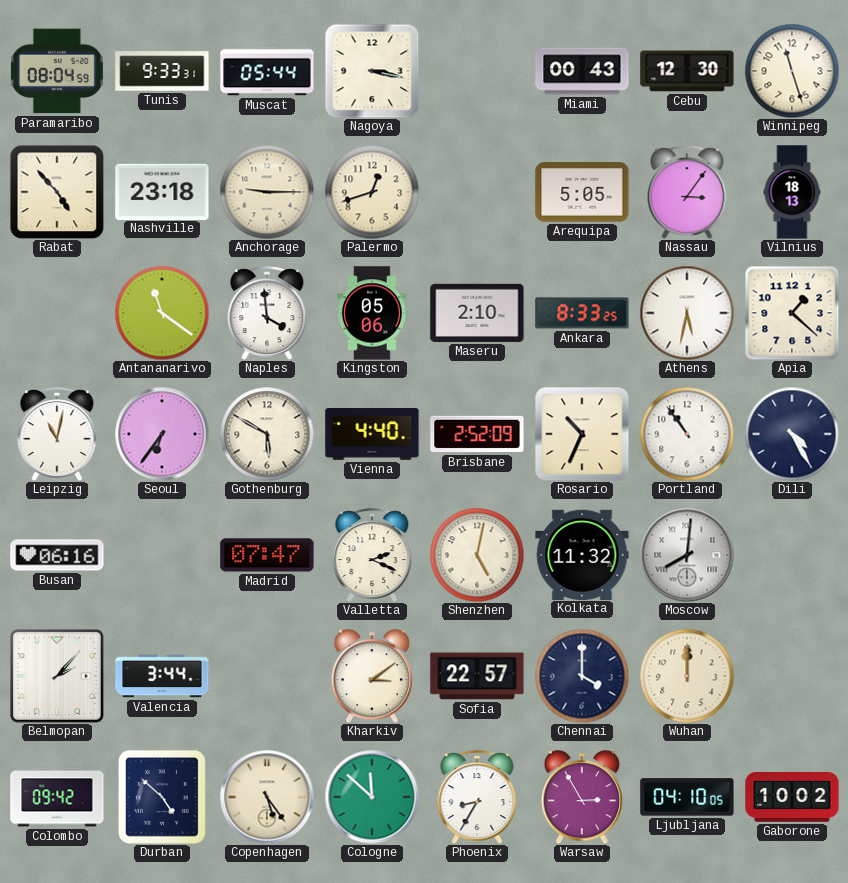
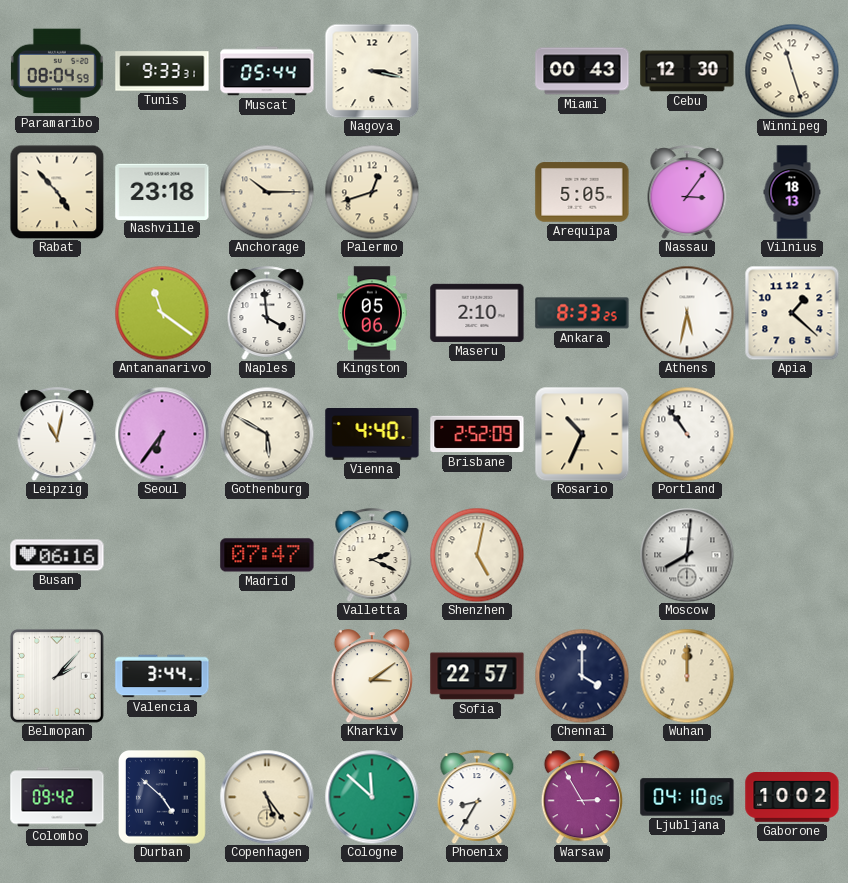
Anchorage: 9:15 -> 10:15 (267, 192)
Dili: 4:25 -> none (792, 434)
Kolkata: 11:32 -> none (582, 554)
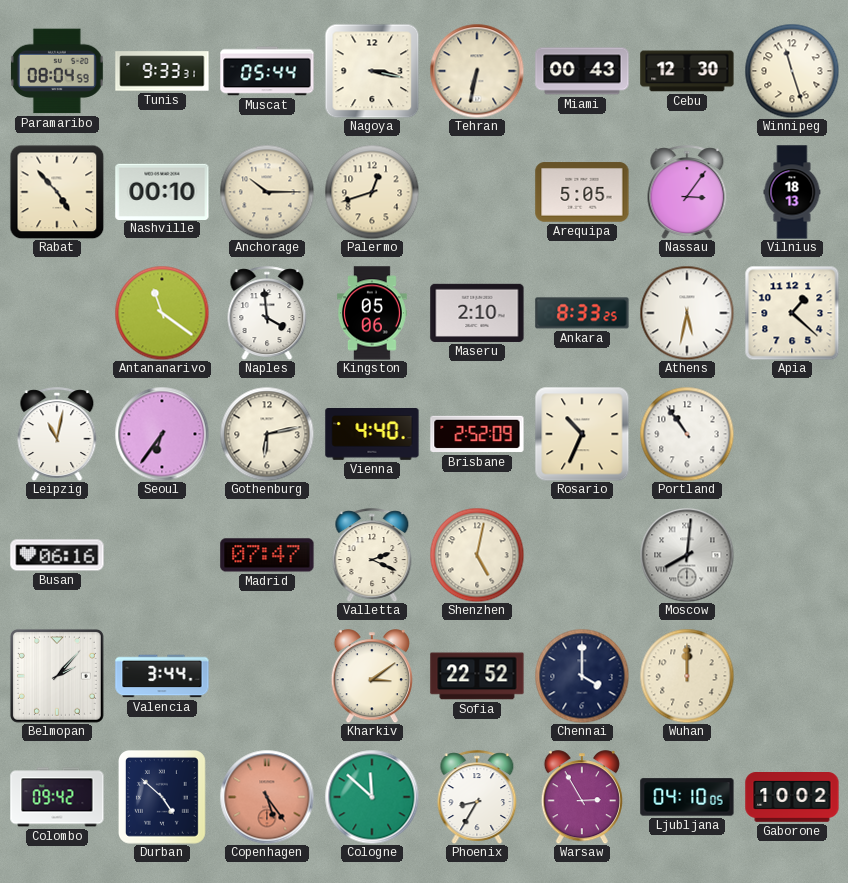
Tehran: none -> 6:32 (477, 71)
Nashville: 23:18 -> 00:10 (162, 191)
Gothenburg: 5:50 -> 6:13 (267, 434)
Sofia: 22:57 -> 22:52 (477, 676)
Copenhagen dial: cream -> salmon (267, 797)
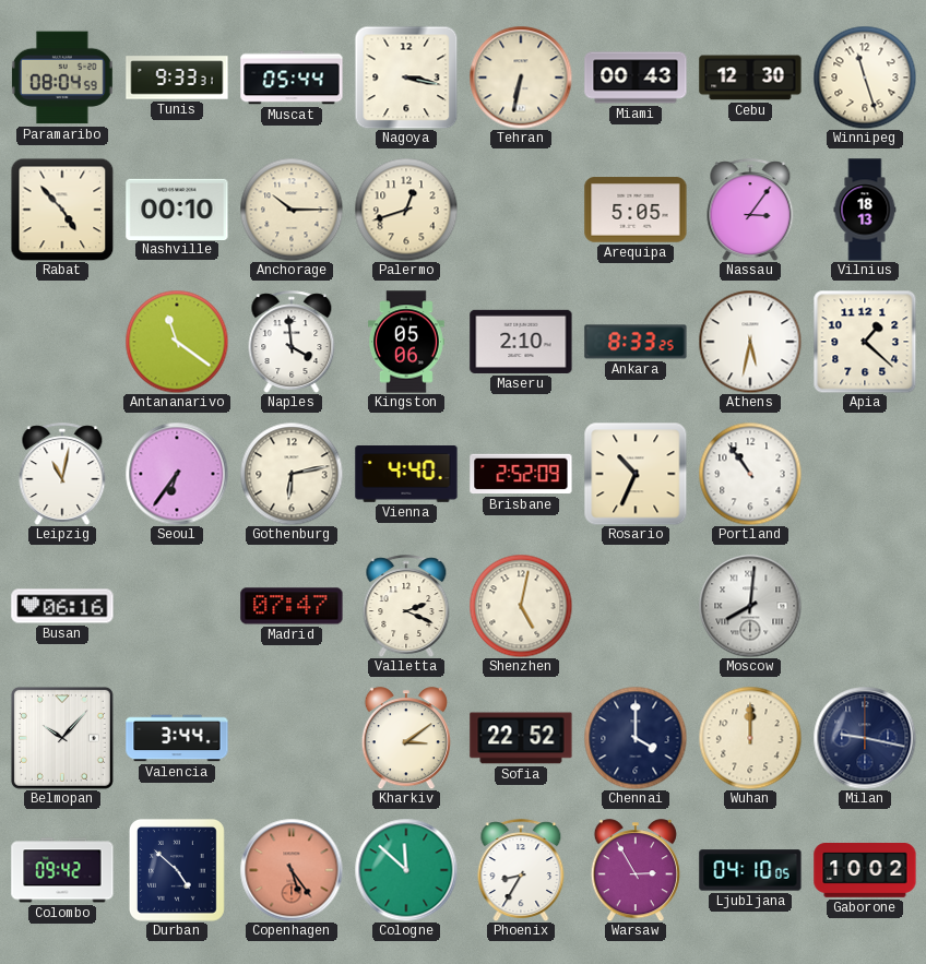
Belmopan: 2:07 -> 10:07 (62, 738)
Milan: none -> 9:17 (865, 738)
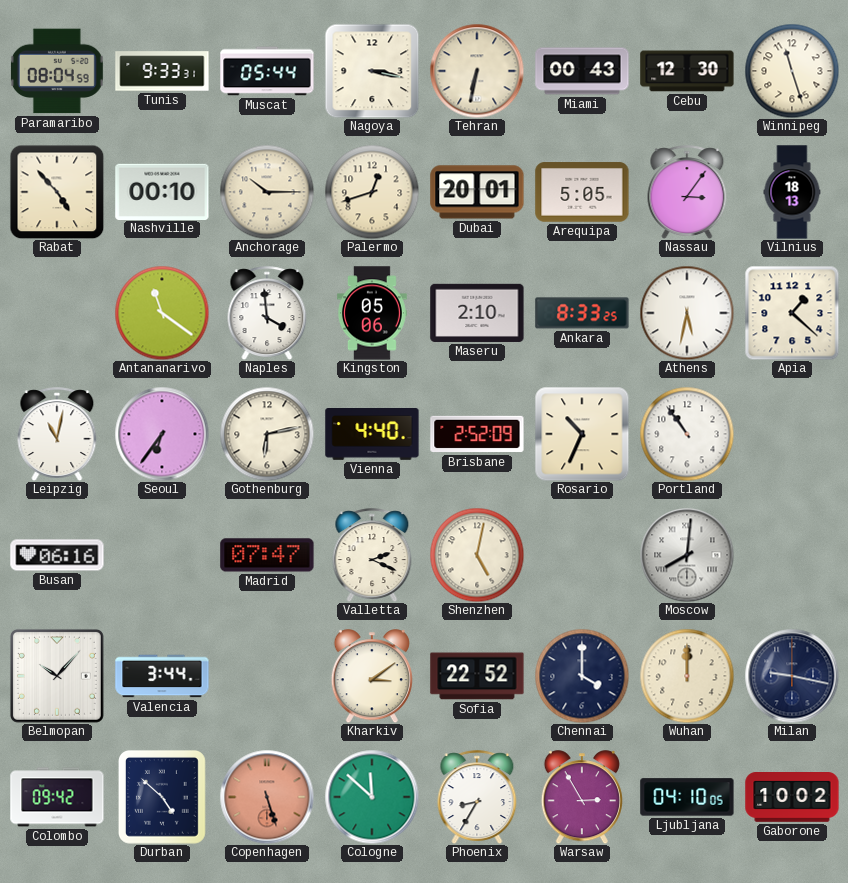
Dubai: none -> 20:01 (477, 192)
Copenhagen: 5:24 -> 5:27 (267, 797)
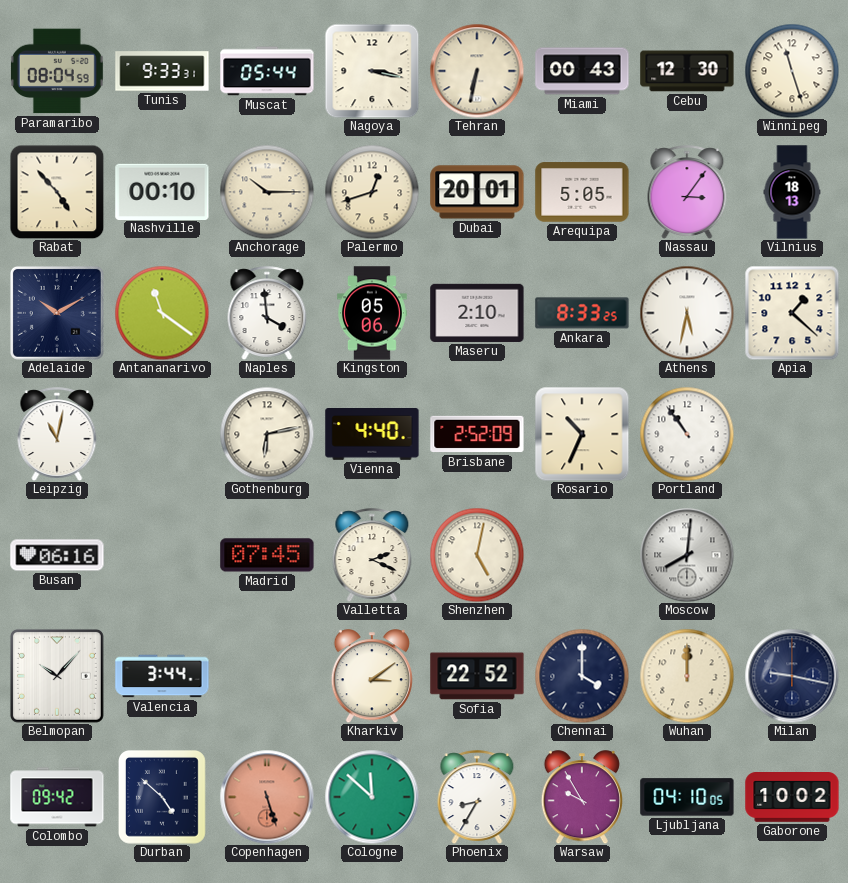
Adelaide: none -> 10:10 (57, 313)
Seoul: 6:36 -> none (162, 434)
Madrid: 07:47 -> 07:45 (267, 555)
Warsaw: 2:55 -> 9:55 (582, 797)
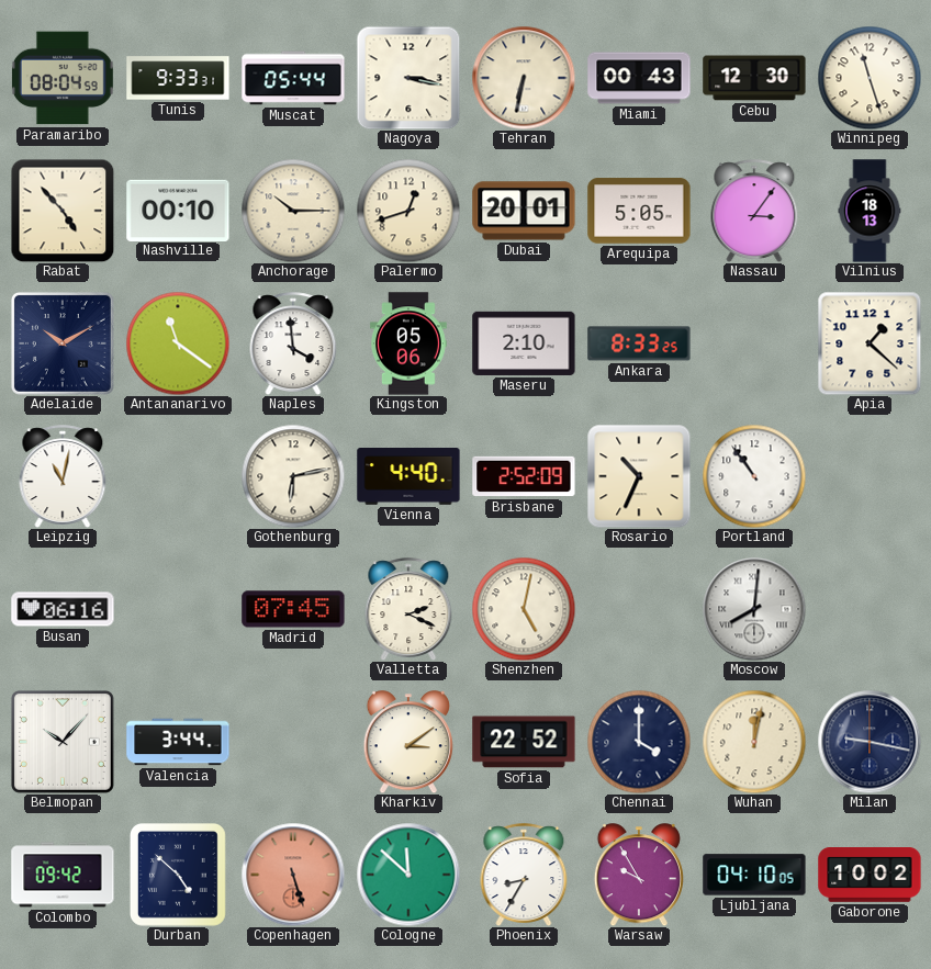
Athens: 5:32 -> none (687, 313)
Wuhan: 12:00 -> 12:02 (754, 742)
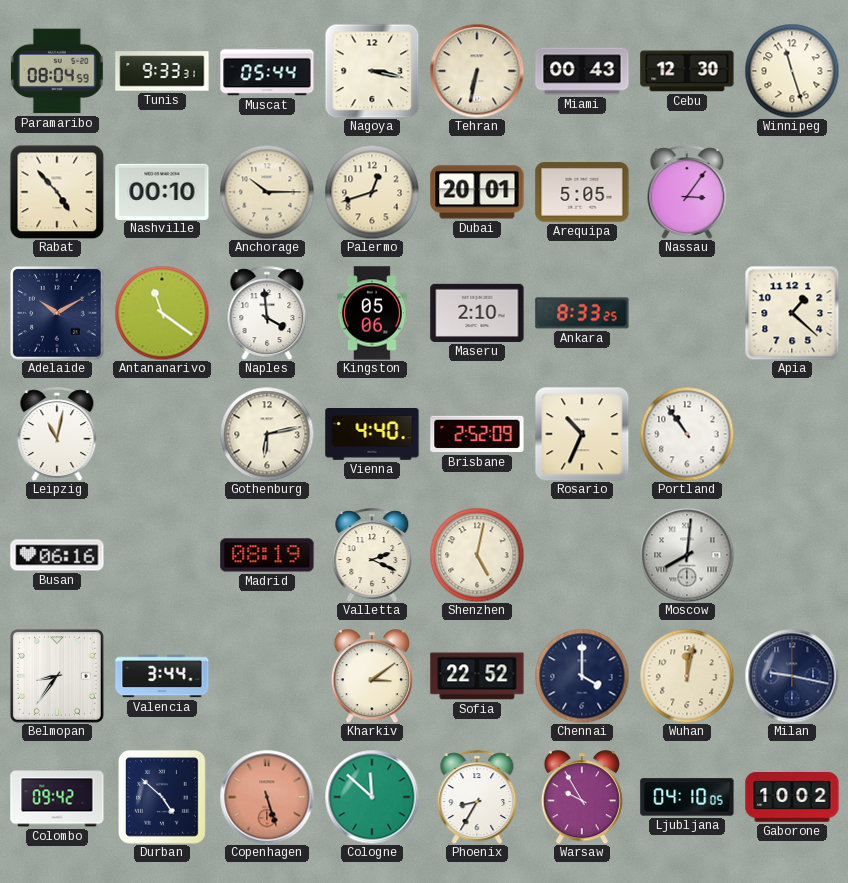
Vilnius: 18:13 -> none (870, 211)
Madrid: 07:45 -> 08:19 (267, 555)
Belmopan: 10:07 -> 8:36 (57, 676)
